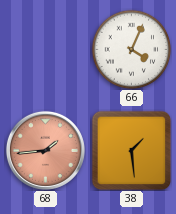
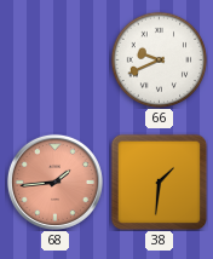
66: 4:04 -> 9:41 (159, 59)
38: 1:29 -> 1:31 (159, 182)
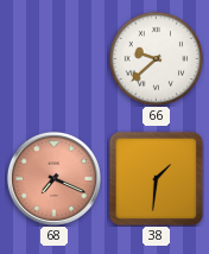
66: 9:41 -> 9:38 (156, 58)
68: 1:44 -> 7:19 (53, 178)
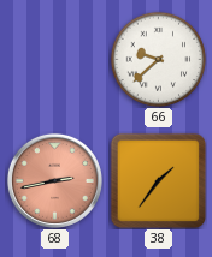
68: 7:19 -> 2:43 (54, 180)
38: 1:31 -> 1:36 (158, 180)
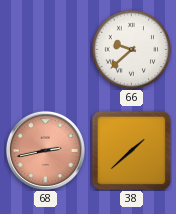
38: 1:36 -> 1:38 (131, 150)
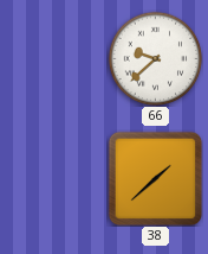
68: 2:43 -> none (45, 150)
